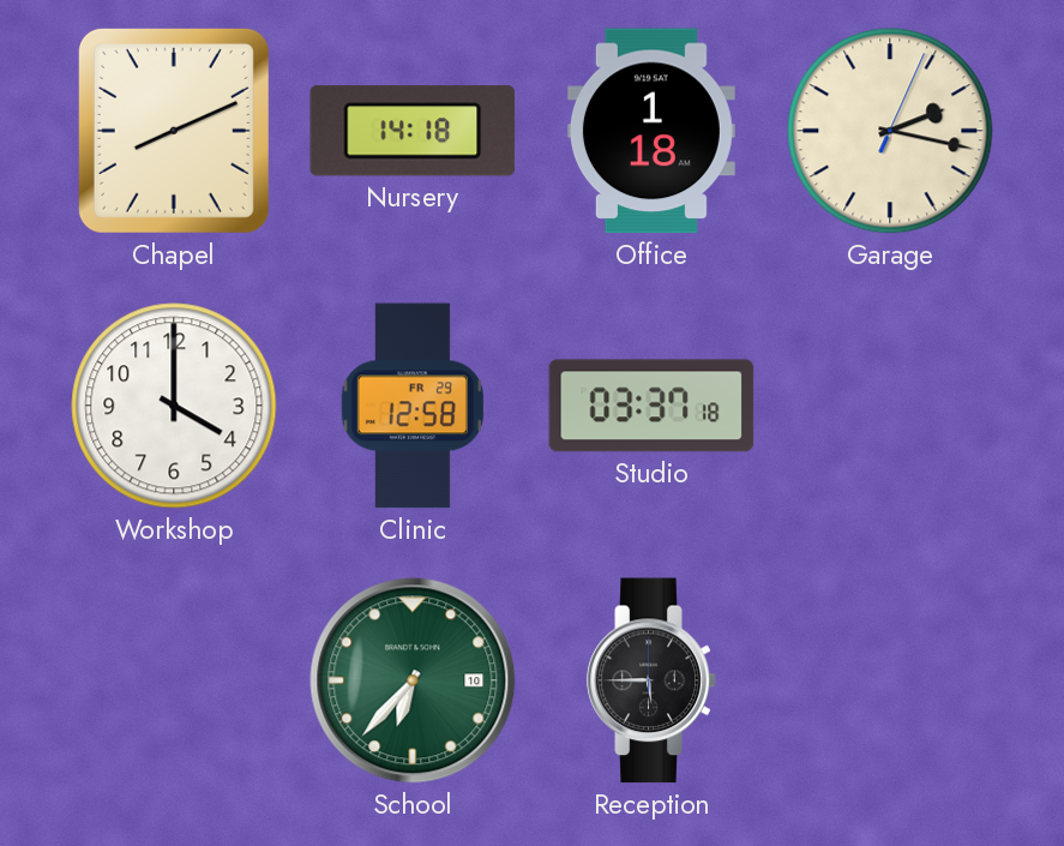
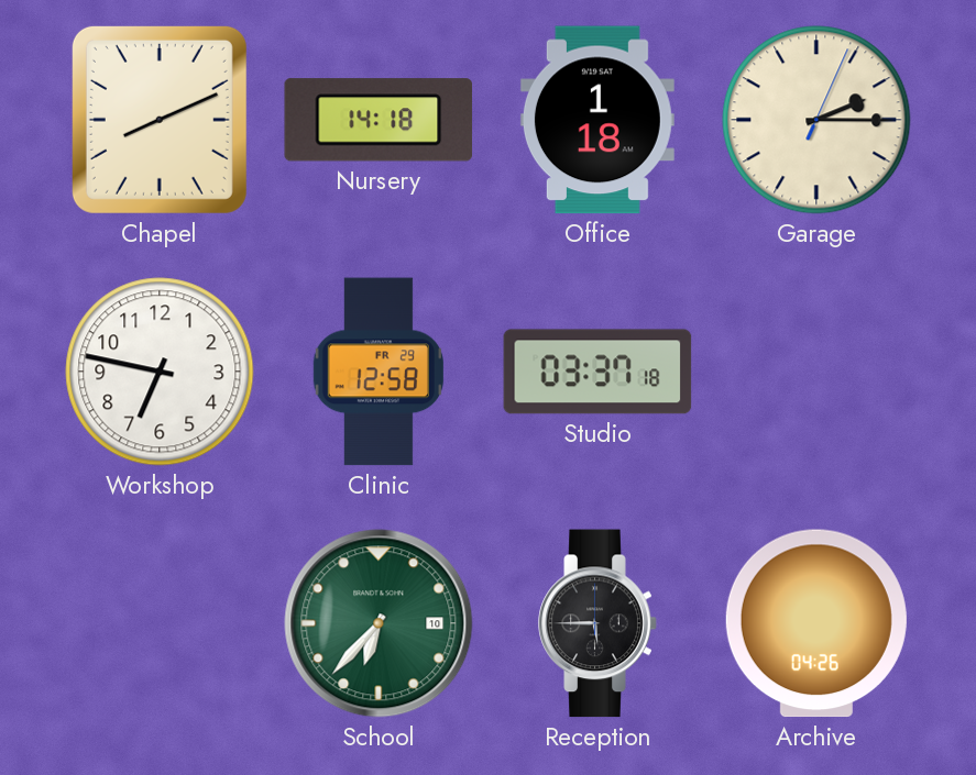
Garage: 2:17 -> 2:15 (816, 120)
Workshop: 4:00 -> 6:47 (160, 372)
Archive: none -> 04:26 (816, 623)
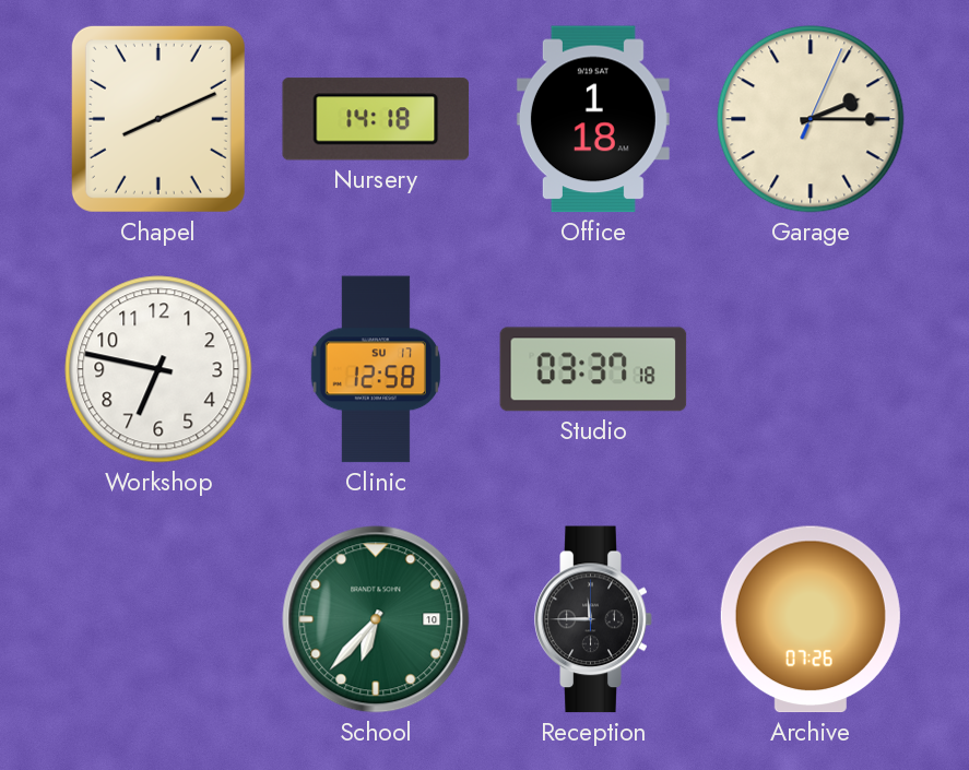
Clinic date: FR 29 -> SU 17 (376, 369)
Reception: 5:45 -> 11:45 (593, 619)
Archive: 04:26 -> 07:26 (811, 619)
